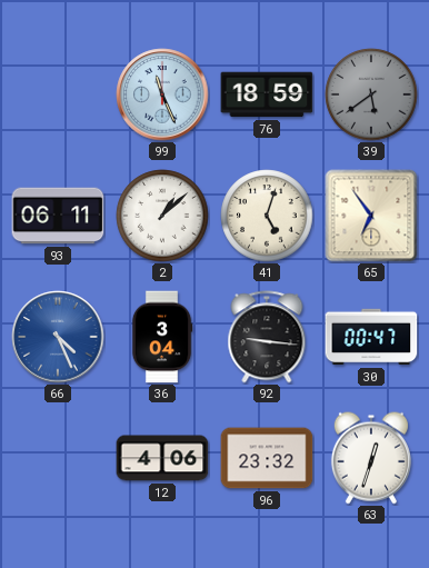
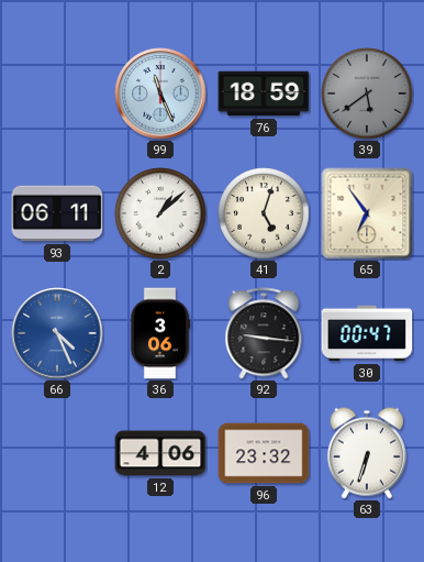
36: 3:04 -> 3:06 (160, 333)
63: 12:33 -> 6:33 (367, 453)
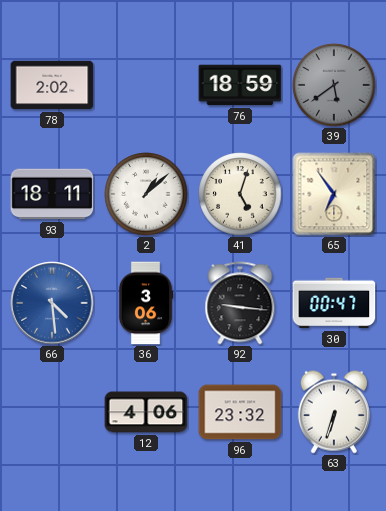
78: none -> 2:02 (52, 85)
99: 11:26 -> none (160, 93)
93: 06:11 -> 18:11 (52, 194)
66: 4:26 -> 4:29 (52, 303)
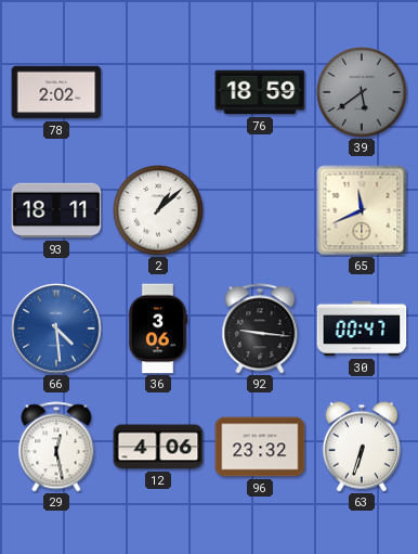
41: 5:03 -> none (240, 194)
65: 6:54 -> 11:41 (362, 210)
29: none -> 12:28 (56, 447)
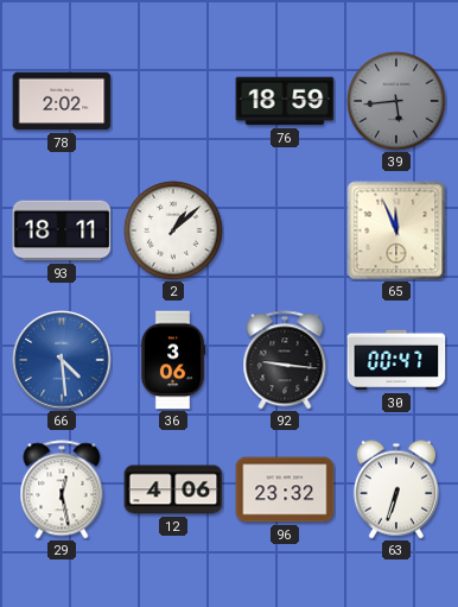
39: 5:39 -> 5:44 (396, 101)
65: 11:41 -> 11:56 (396, 230)
